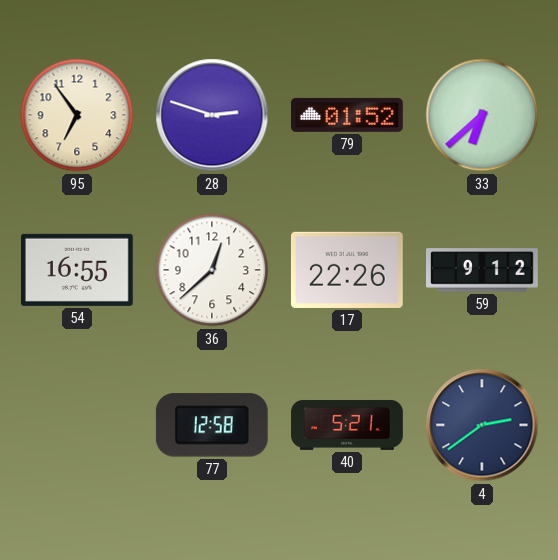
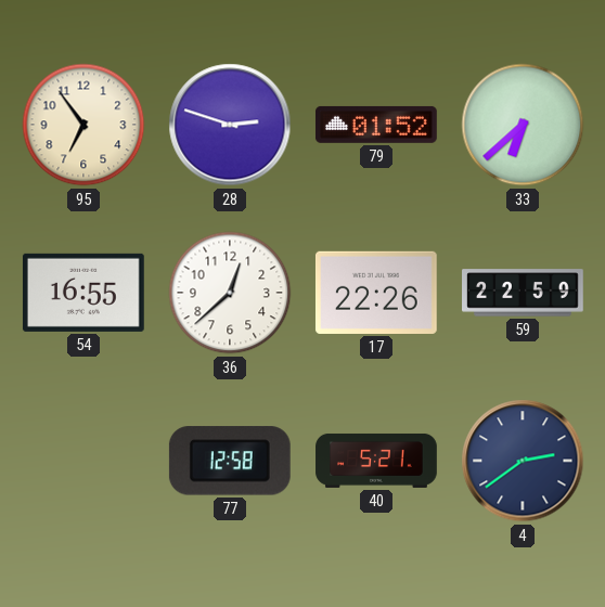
59: 9:12 -> 22:59 (524, 293)
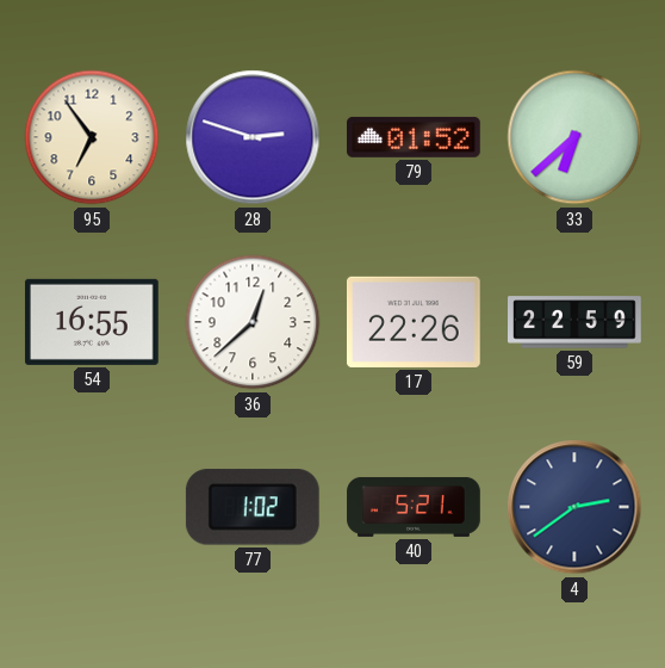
77: 12:58 -> 1:02 (253, 507)
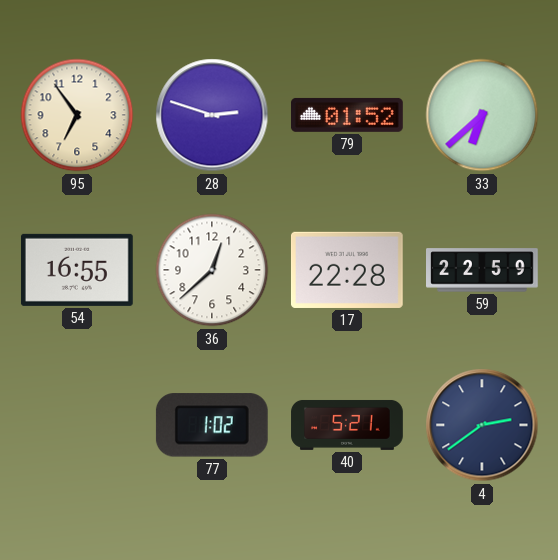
17: 22:26 -> 22:28 (347, 270)
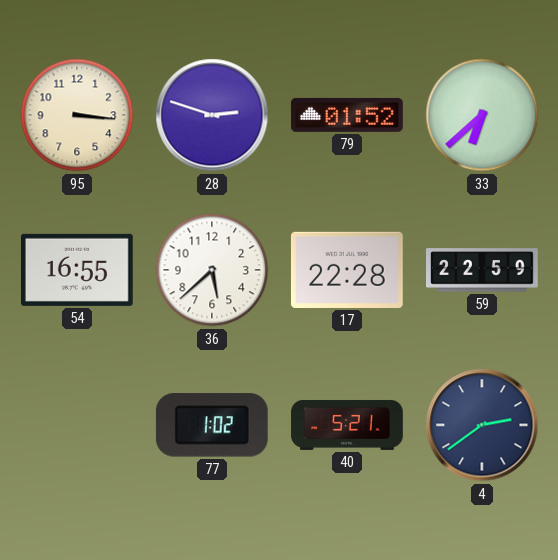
95: 6:54 -> 3:16 (77, 115)
36: 12:38 -> 5:38 (212, 270)
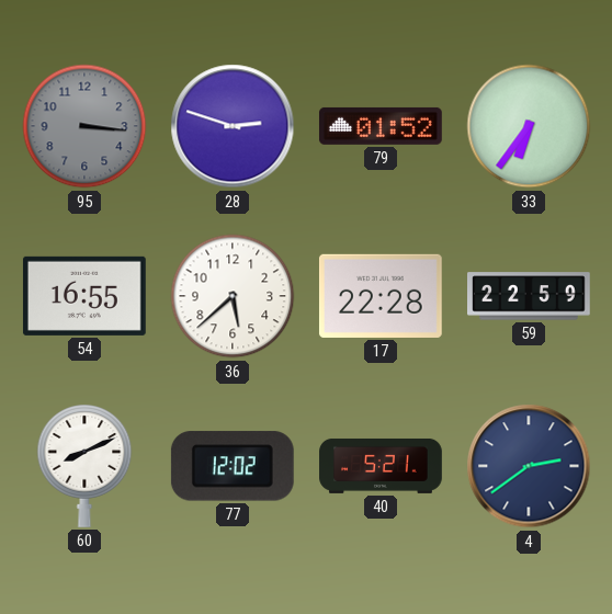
95 dial: cream -> grey (84, 126)
33: 6:38 -> 6:36 (529, 126)
60: none -> 8:11 (84, 466)
77: 1:02 -> 12:02 (233, 466)
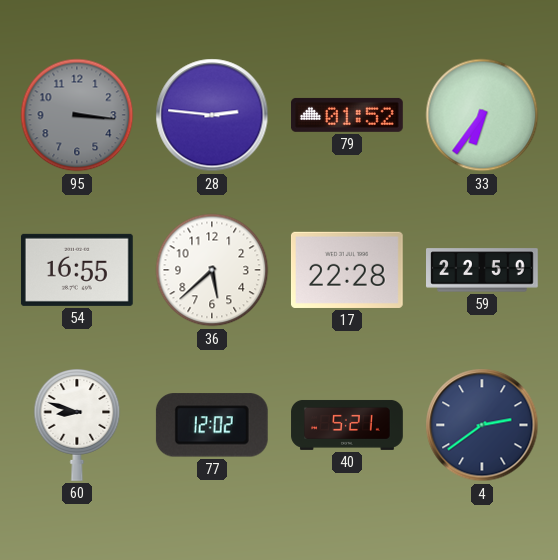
28: 2:48 -> 2:46 (212, 115)
60: 8:11 -> 8:48 (77, 425)
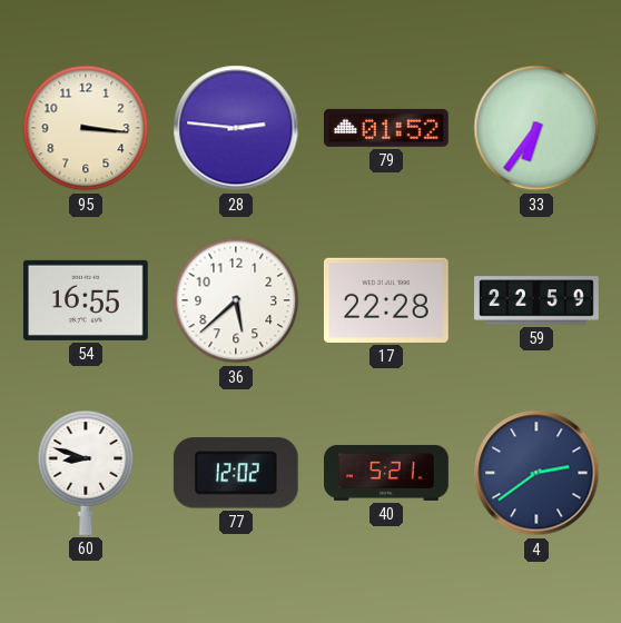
95 dial: grey -> cream (86, 128)
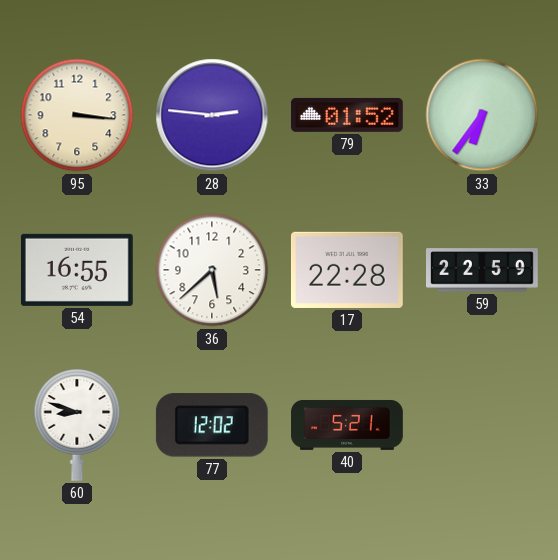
4: 2:39 -> none (536, 473)
